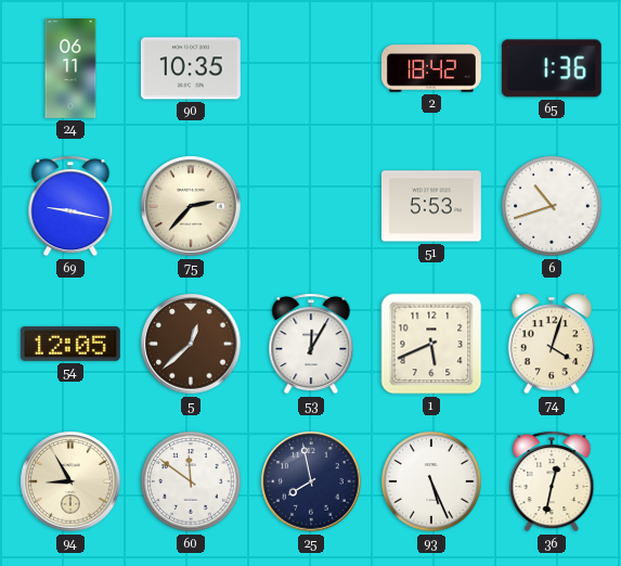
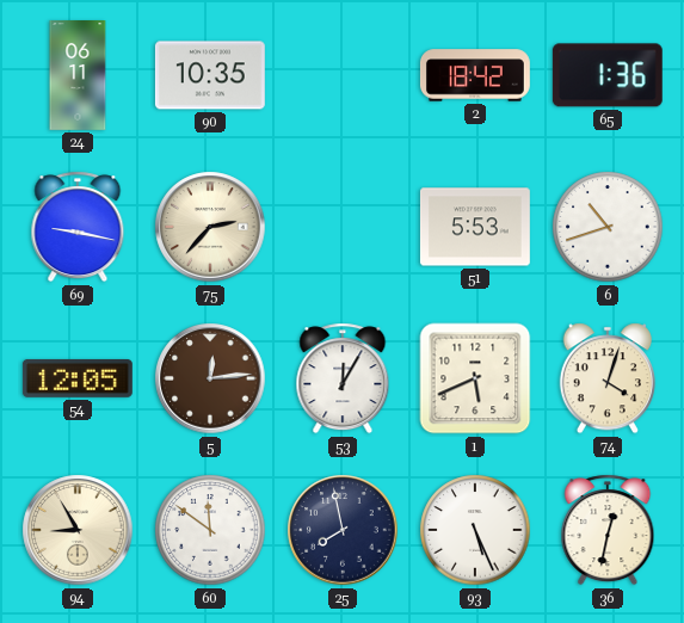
5: 12:38 -> 12:14 (210, 378)
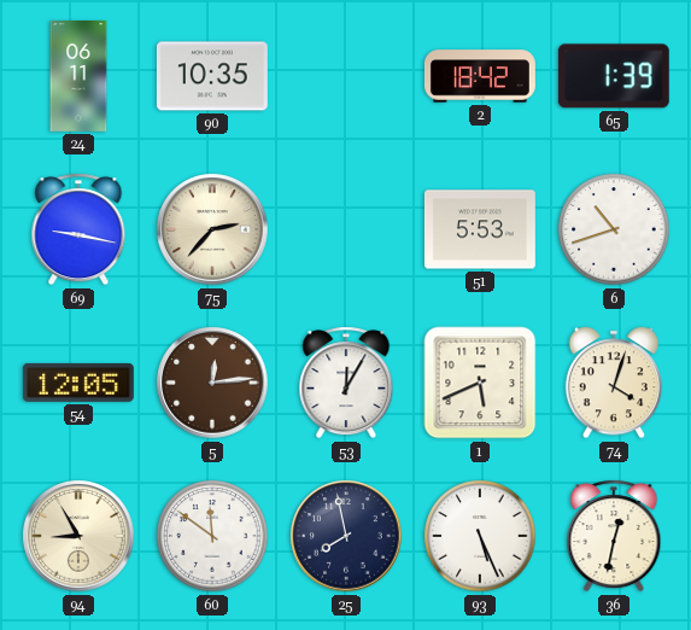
65: 1:36 -> 1:39 (614, 76)
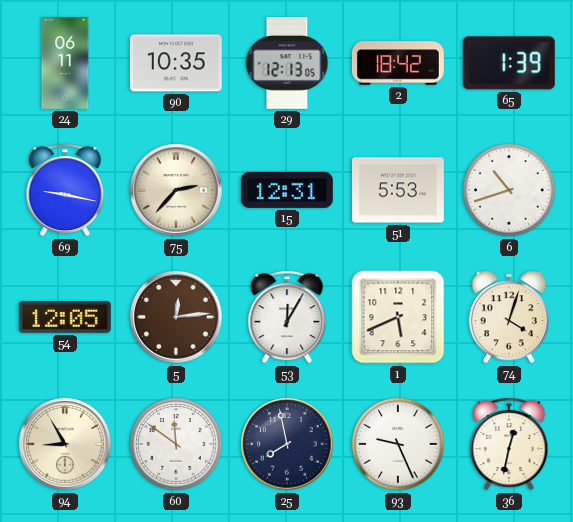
29: none -> 12:13 (287, 63)
15: none -> 12:31 (287, 190)
93: 5:26 -> 9:26 (398, 444)
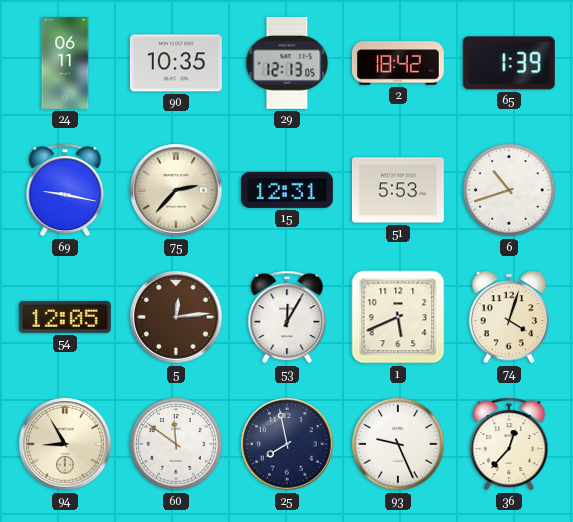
36: 12:32 -> 12:37 (509, 444)
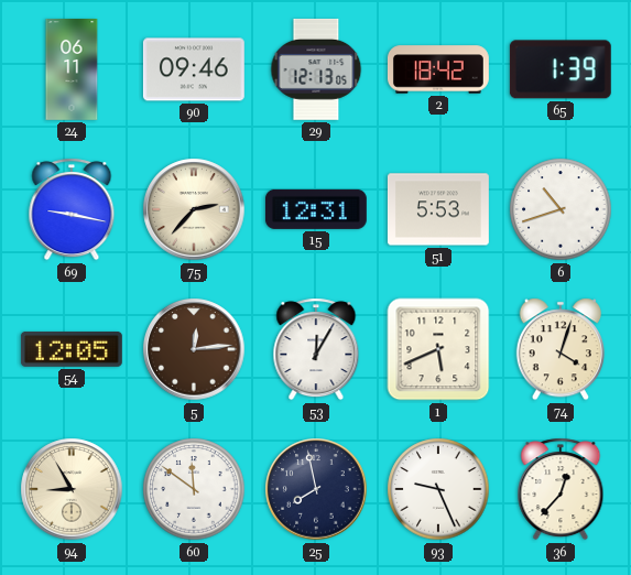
90: 10:35 -> 09:46 (194, 69)
